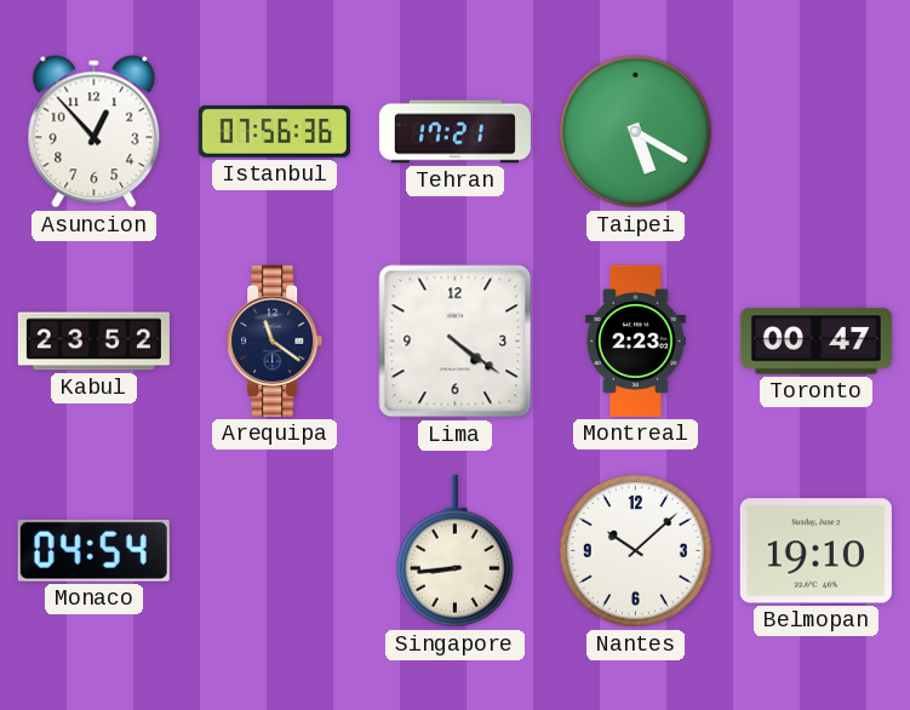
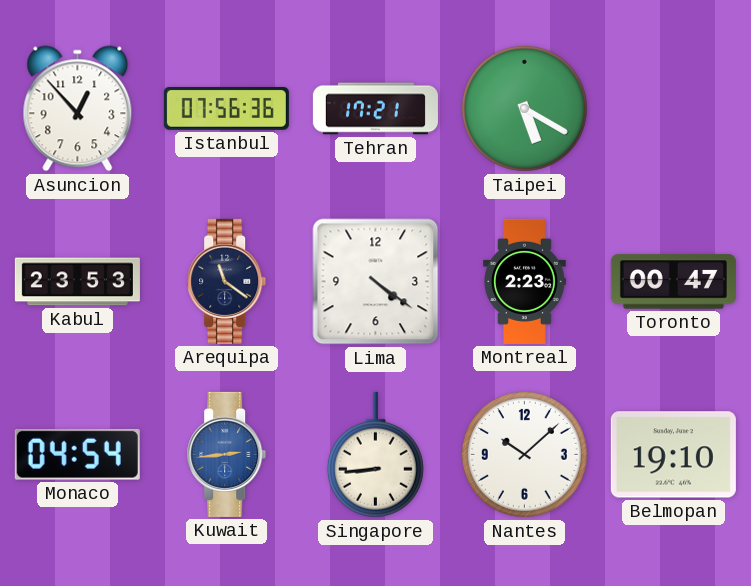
Kabul: 23:52 -> 23:53 (77, 282)
Kuwait: none -> 2:44 (227, 454)
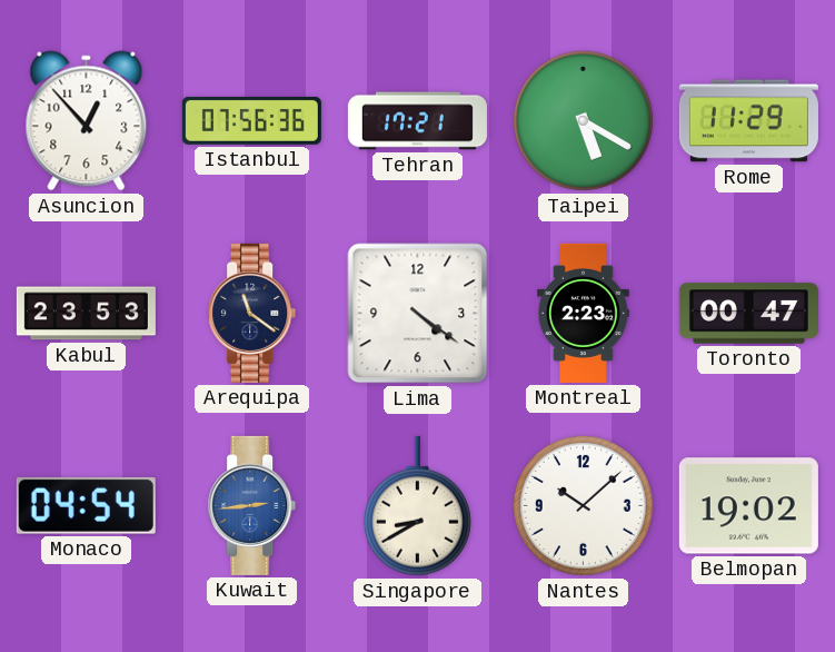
Rome: none -> 11:29 (748, 121)
Singapore: 8:44 -> 8:40 (417, 506)
Belmopan: 19:10 -> 19:02 (748, 506)
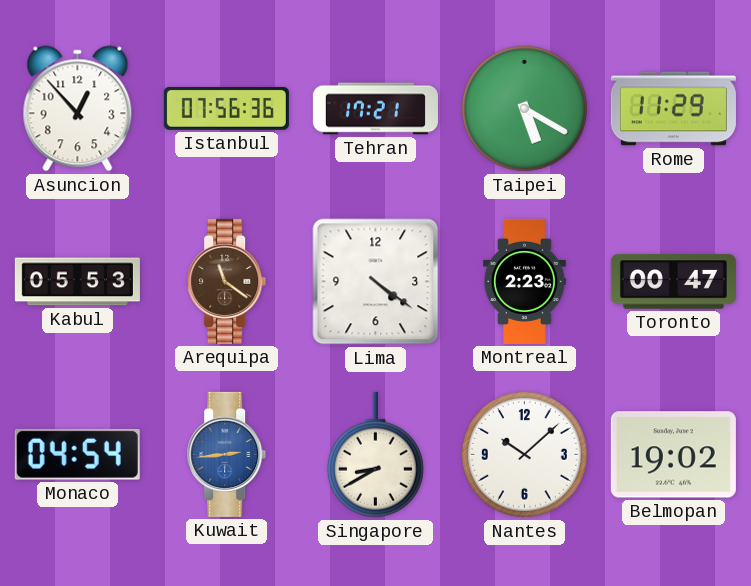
Kabul: 23:53 -> 05:53 (77, 282)
Arequipa dial: navy -> brown (227, 281)
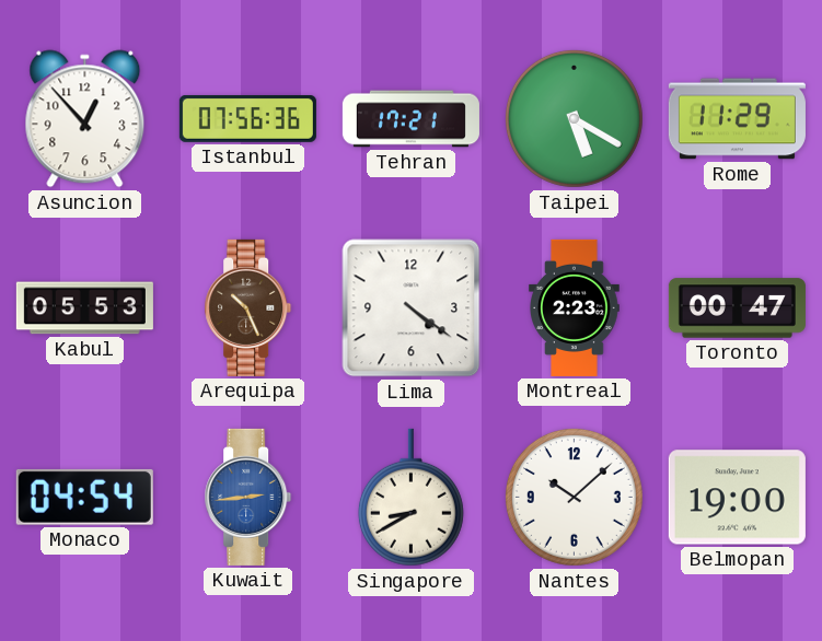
Arequipa: 11:21 -> 10:26 (248, 307)
Belmopan: 19:02 -> 19:00 (737, 498)
